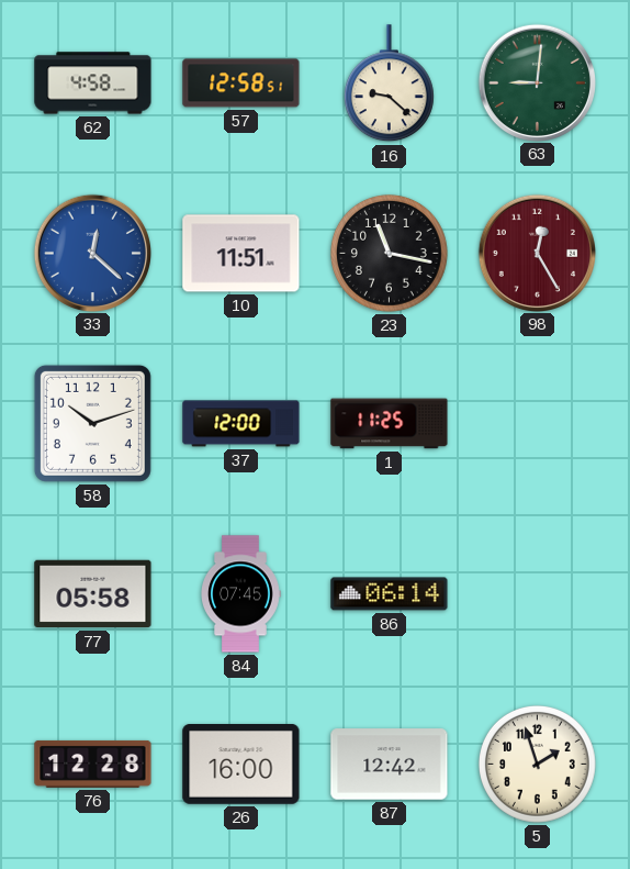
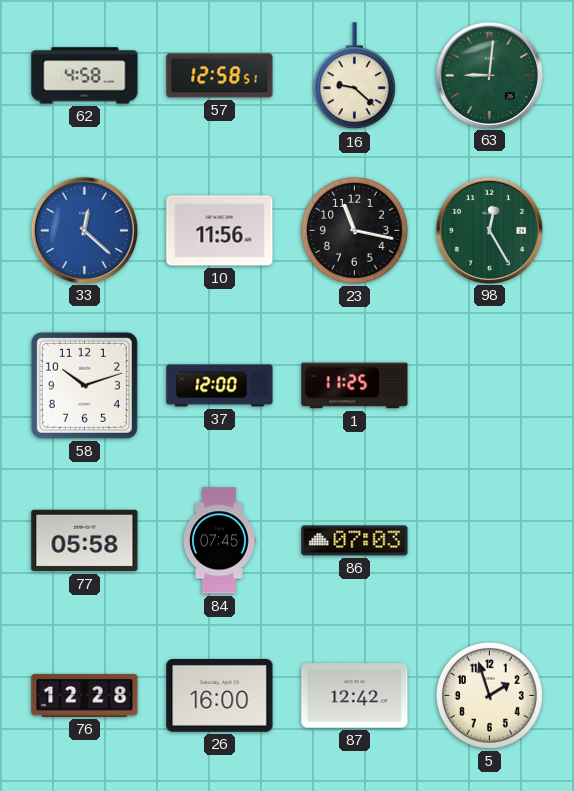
10: 11:51 -> 11:56 (220, 231)
98 dial: burgundy -> green (489, 230)
86: 06:14 -> 07:03 (355, 541)
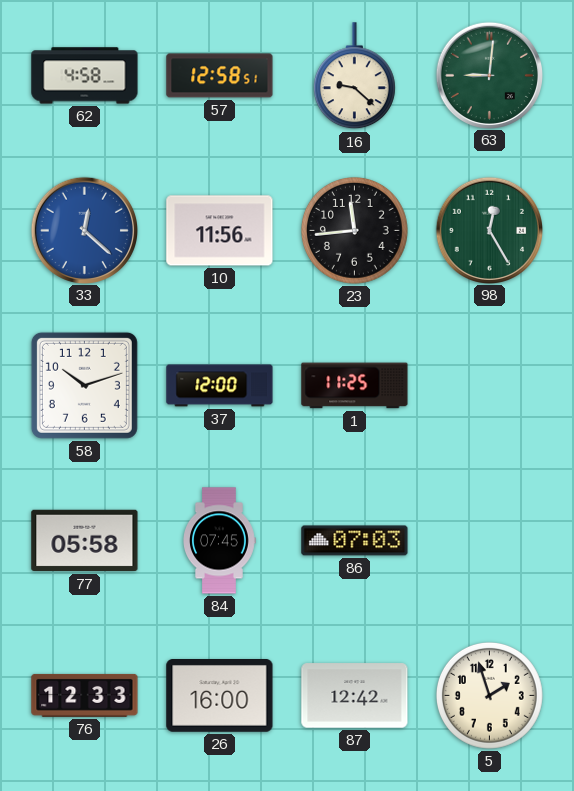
23: 11:17 -> 11:44 (354, 230)
76: 12:28 -> 12:33 (85, 695)
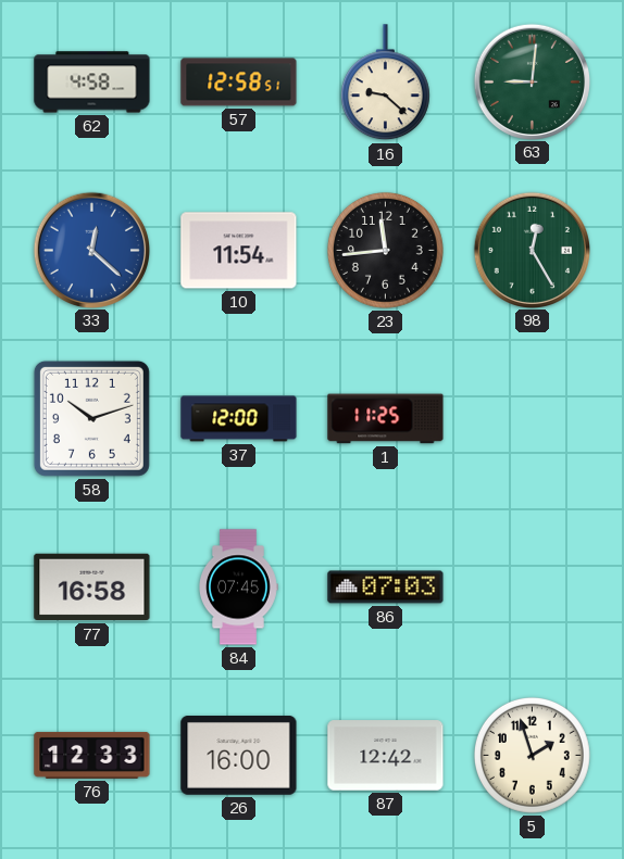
10: 11:56 -> 11:54 (239, 251)
77: 05:58 -> 16:58 (92, 588)
